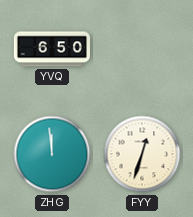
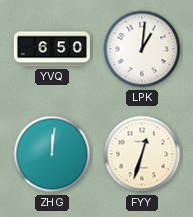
LPK: none -> 1:01 (142, 49)
ZHG: 11:59 -> 12:01 (52, 154)
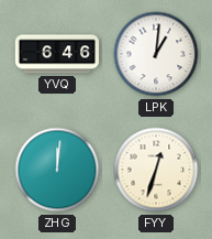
YVQ: 6:50 -> 6:46 (57, 54)
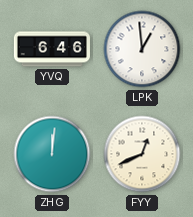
LPK: 1:01 -> 12:59 (142, 49)
FYY: 12:33 -> 12:41 (142, 154)
